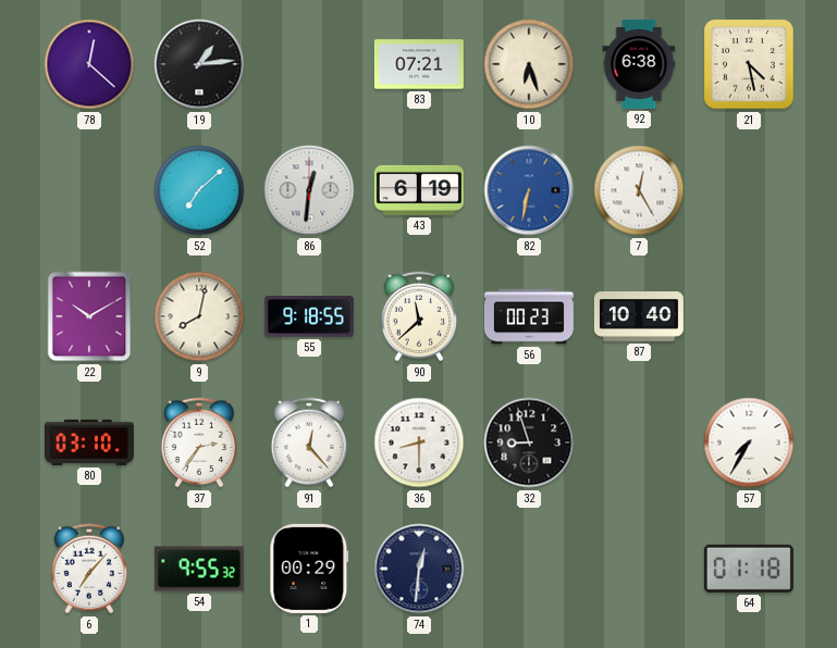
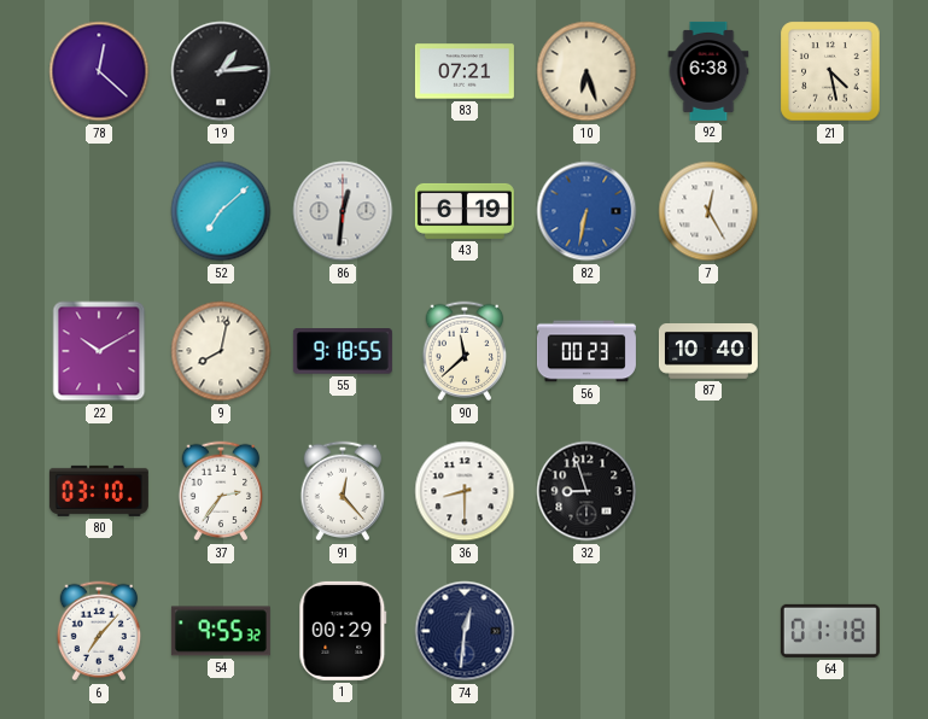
57: 7:35 -> none (749, 443)
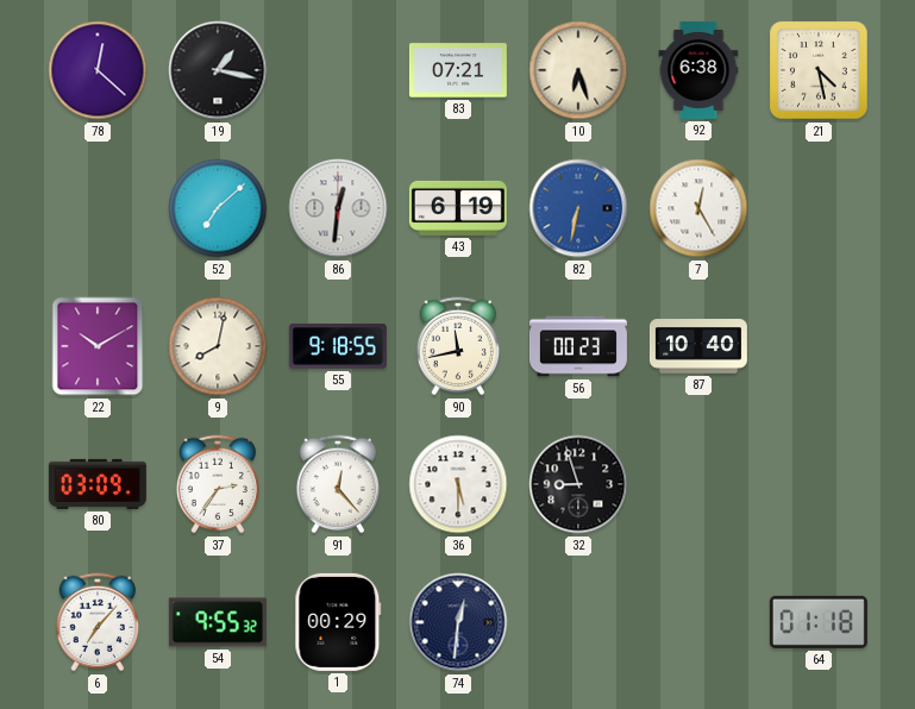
19: 1:14 -> 1:17 (218, 70)
90: 11:38 -> 11:43 (458, 346)
80: 03:10 -> 03:09 (98, 484)
36: 8:30 -> 5:30 (458, 484)
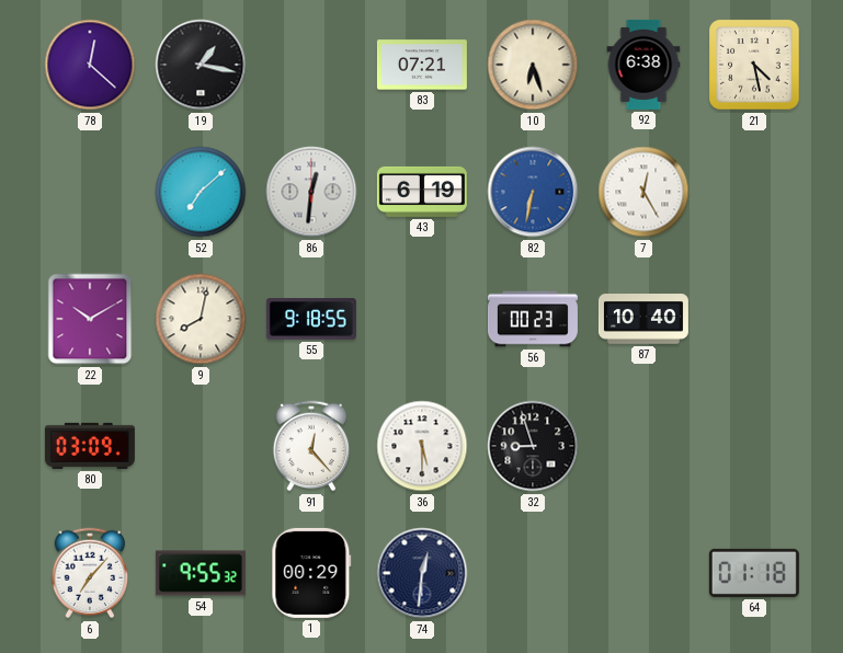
90: 11:43 -> none (458, 346)
37: 2:36 -> none (218, 484)
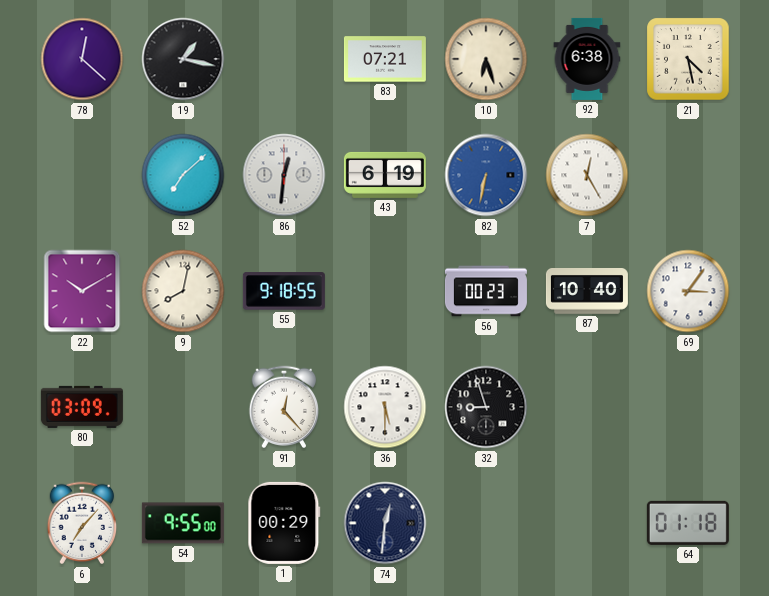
69: none -> 3:06 (688, 291)
54: 9:55:32 -> 9:55:00 (183, 523)
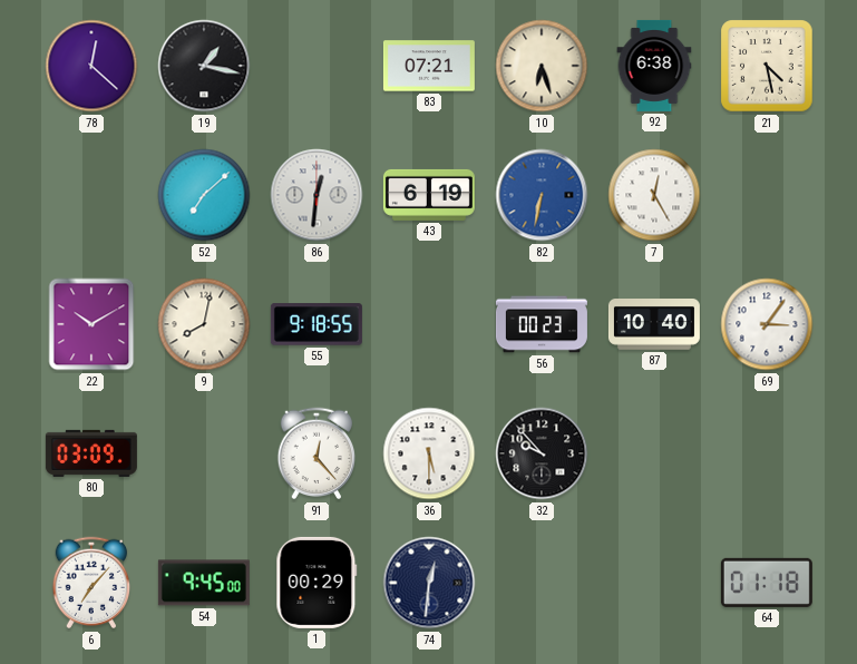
32: 8:57 -> 9:53 (542, 453)
54: 9:55 -> 9:45 (204, 583)
